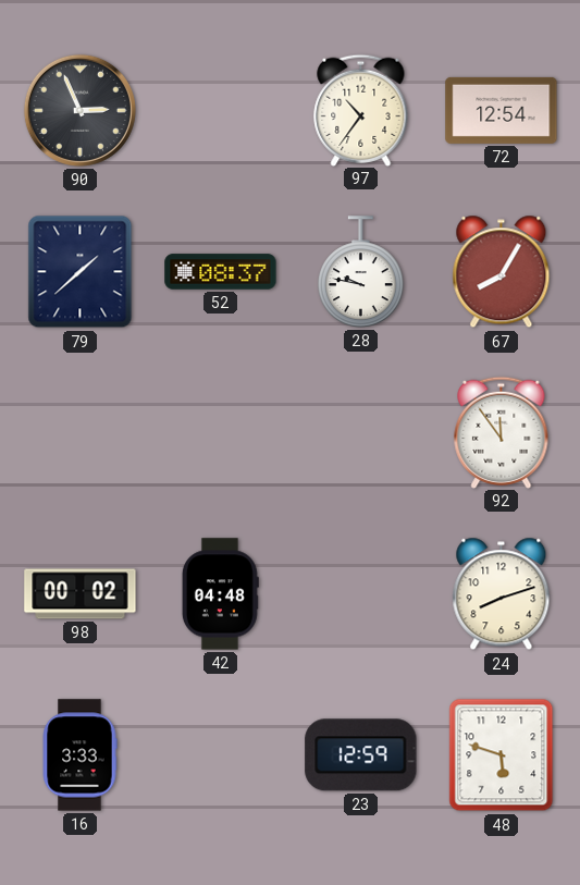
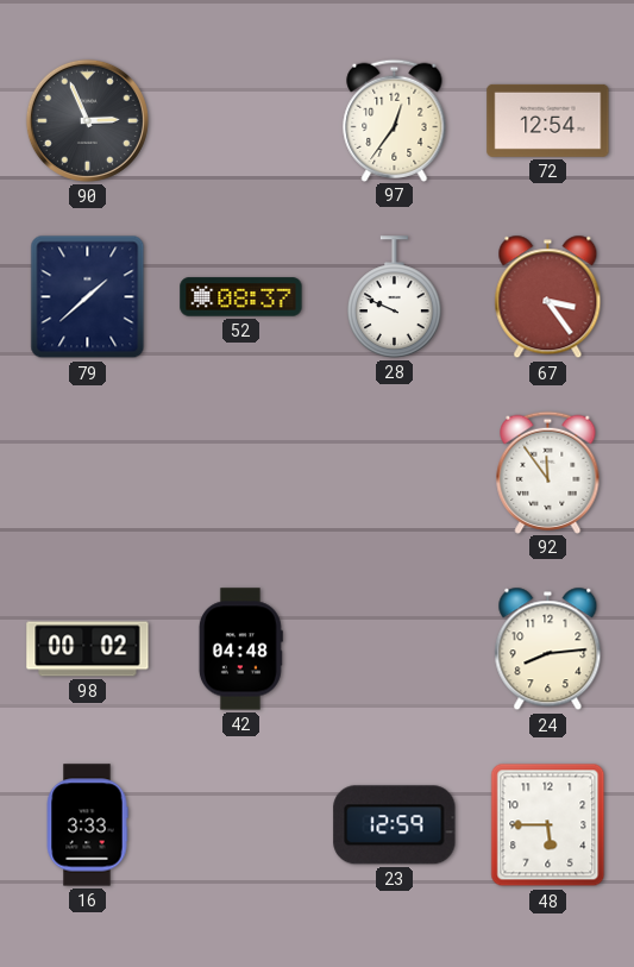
97: 10:36 -> 12:36 (395, 120)
28: 9:47 -> 9:49 (395, 297)
67: 8:05 -> 3:24 (548, 297)
24: 8:12 -> 8:14 (548, 649)
48: 5:48 -> 5:45 (548, 825)
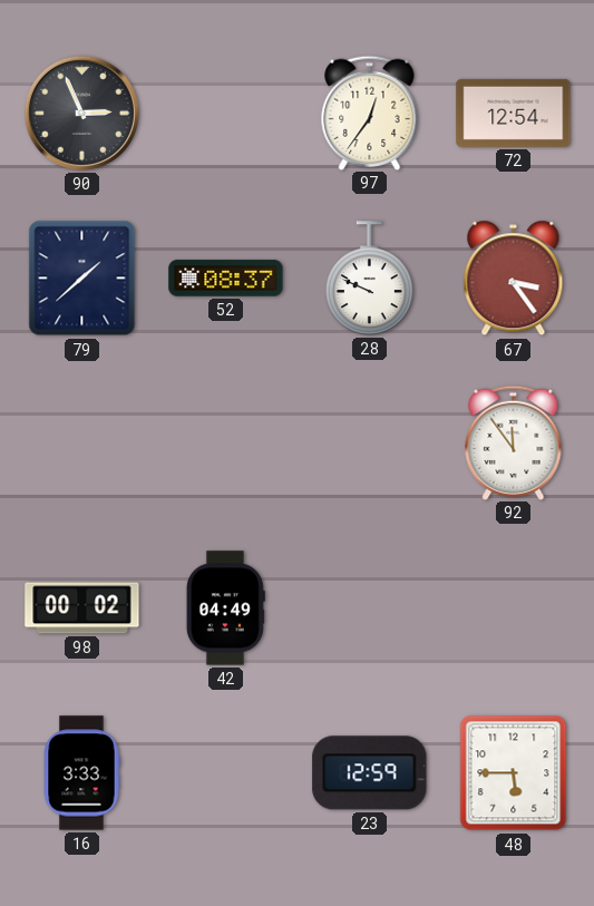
42: 04:48 -> 04:49 (225, 608)
24: 8:14 -> none (548, 649)
